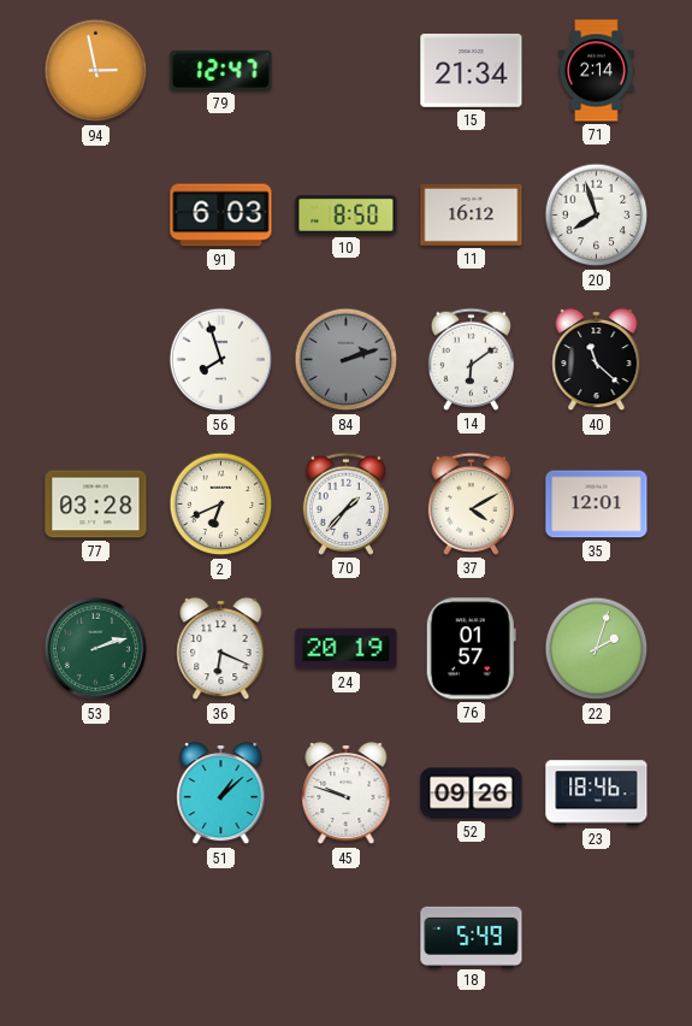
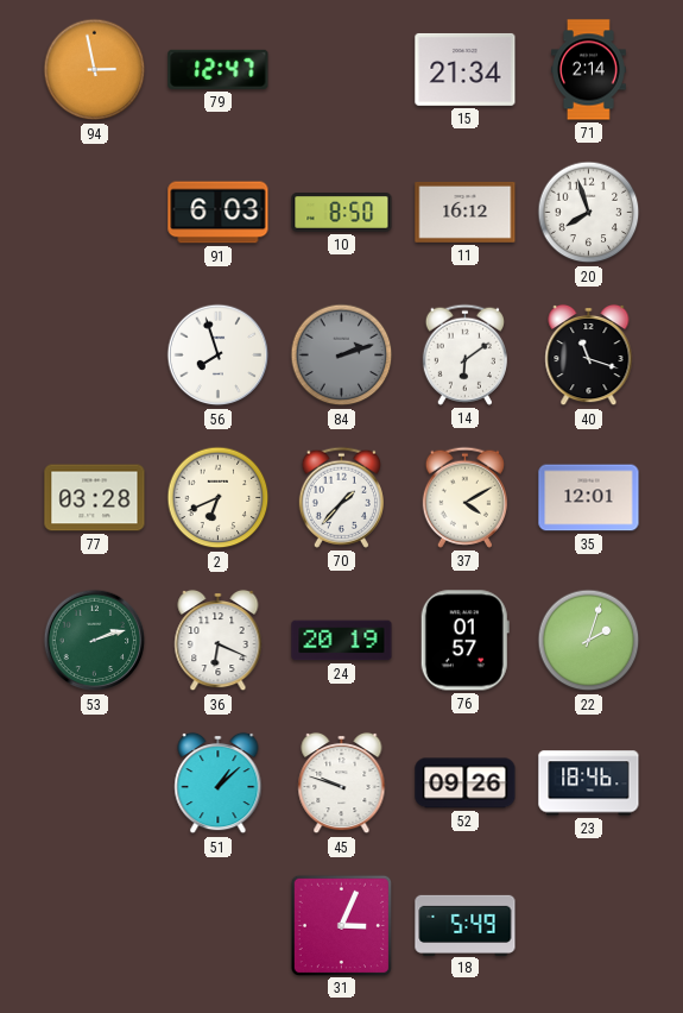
40: 11:22 -> 11:18 (589, 356)
31: none -> 3:04 (341, 925)
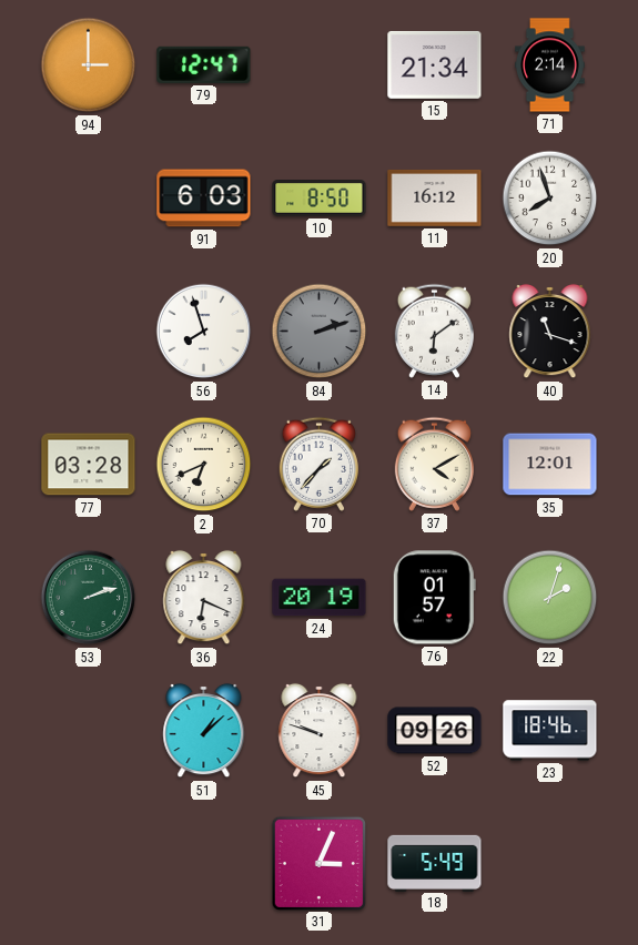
94: 2:58 -> 3:00 (89, 65)
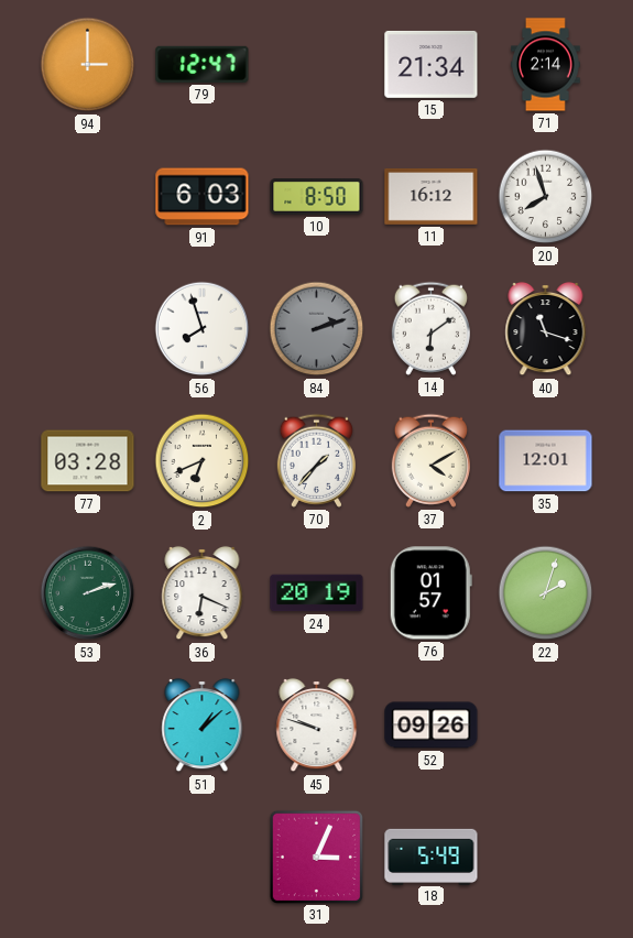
23: 18:46 -> none (550, 731)
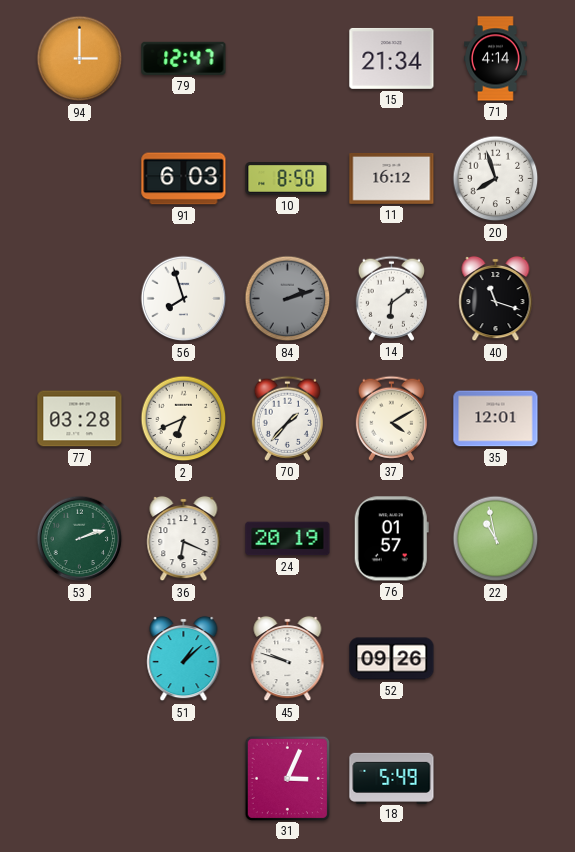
71: 2:14 -> 4:14 (496, 59)
22: 2:03 -> 10:58 (496, 539)
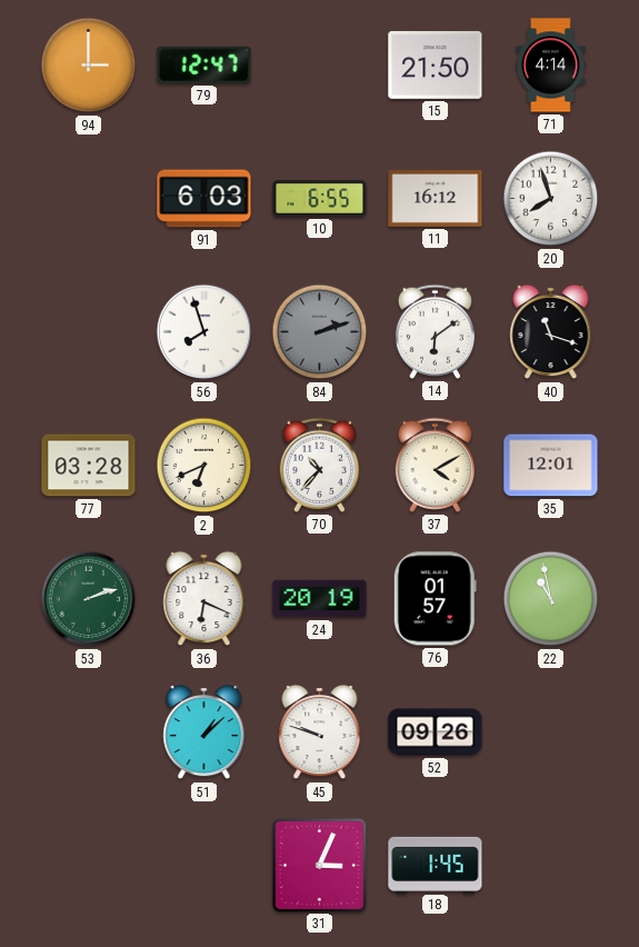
15: 21:34 -> 21:50 (436, 64)
10: 8:50 -> 6:55 (320, 199)
70: 1:37 -> 10:37 (319, 465)
18: 5:49 -> 1:45 (436, 865)
